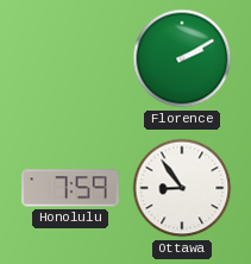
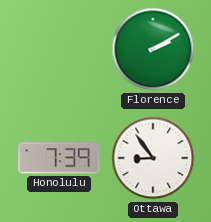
Honolulu: 7:59 -> 7:39 (59, 158)
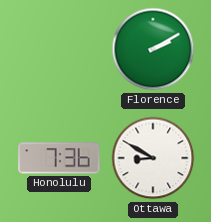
Honolulu: 7:39 -> 7:36 (59, 158)
Ottawa: 8:54 -> 8:50 (153, 158)
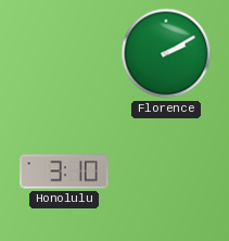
Honolulu: 7:36 -> 3:10 (64, 172)
Ottawa: 8:50 -> none (153, 158)
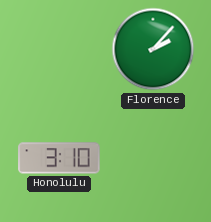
Florence: 2:10 -> 2:07 (153, 49)
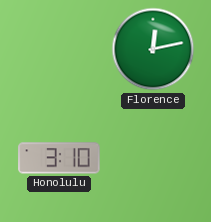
Florence: 2:07 -> 12:13 (153, 49)
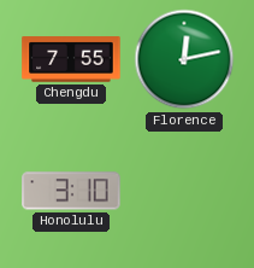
Chengdu: none -> 7:55 (71, 59)
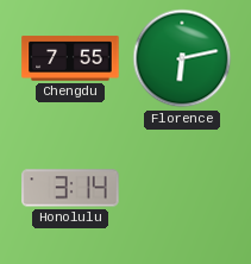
Florence: 12:13 -> 6:13 (182, 58)
Honolulu: 3:10 -> 3:14 (70, 188)
